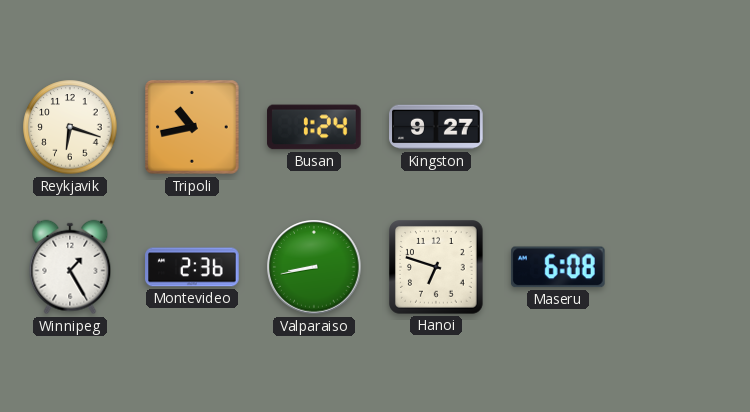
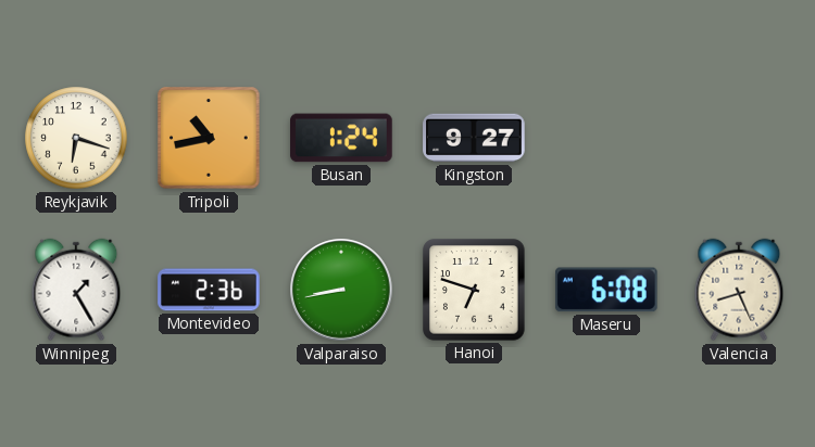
Valencia: none -> 8:26 (739, 290)
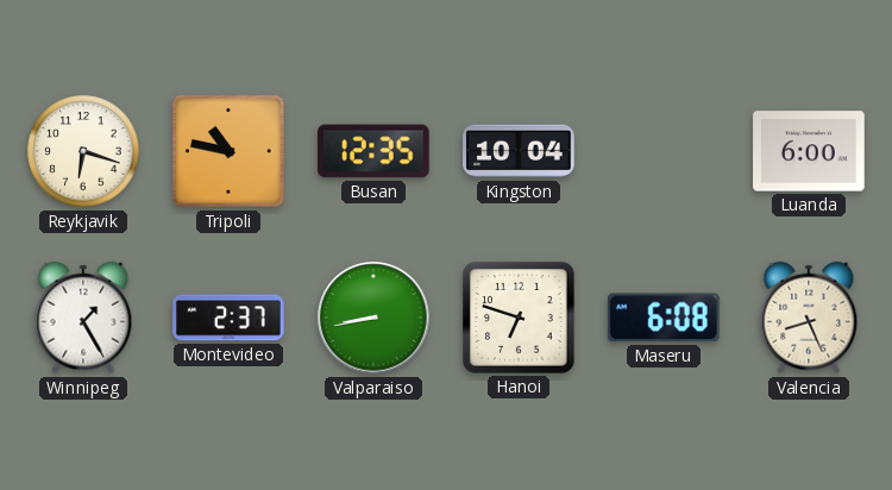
Tripoli: 10:43 -> 10:47 (228, 151)
Busan: 1:24 -> 12:35 (373, 151)
Kingston: 9:27 -> 10:04 (519, 151)
Luanda: none -> 6:00 (809, 151)
Montevideo: 2:36 -> 2:37 (228, 318)
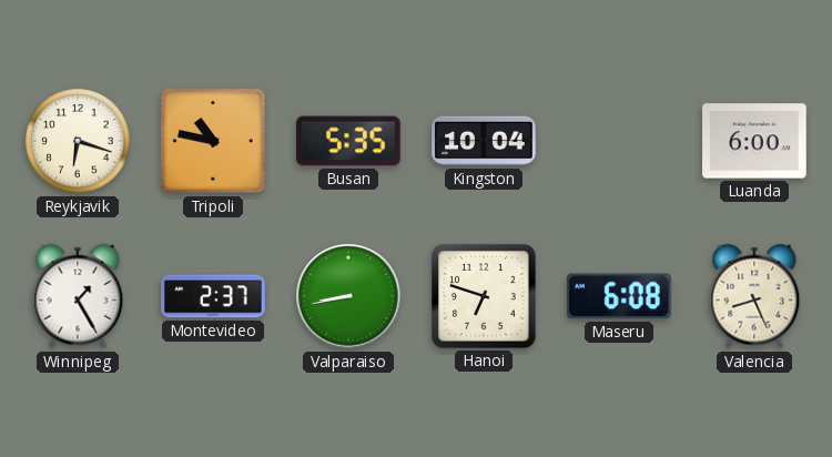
Busan: 12:35 -> 5:35 (348, 141)
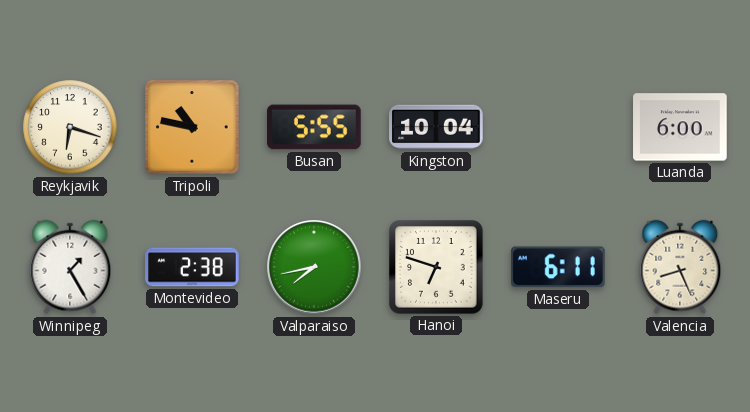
Busan: 5:35 -> 5:55 (314, 127)
Montevideo: 2:37 -> 2:38 (192, 267)
Valparaiso: 8:43 -> 7:43 (314, 267)
Maseru: 6:08 -> 6:11 (558, 267)
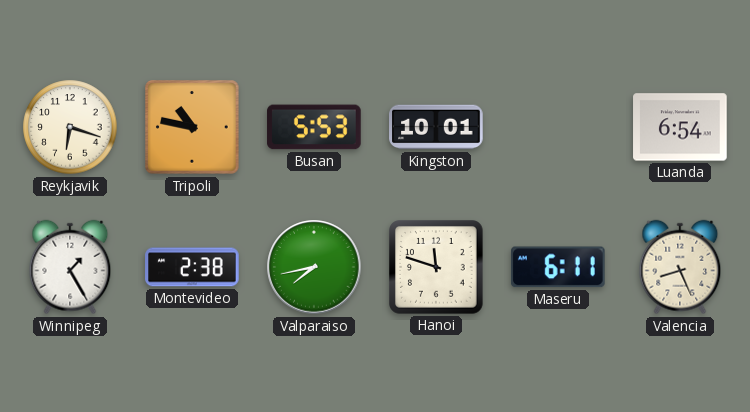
Busan: 5:55 -> 5:53 (314, 127)
Kingston: 10:04 -> 10:01 (436, 127)
Luanda: 6:00 -> 6:54 (680, 127)
Hanoi: 6:48 -> 11:48 (437, 268)
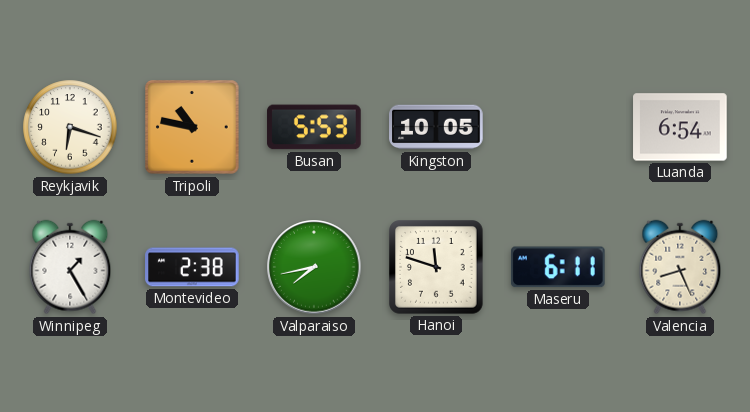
Kingston: 10:01 -> 10:05 (436, 127)
